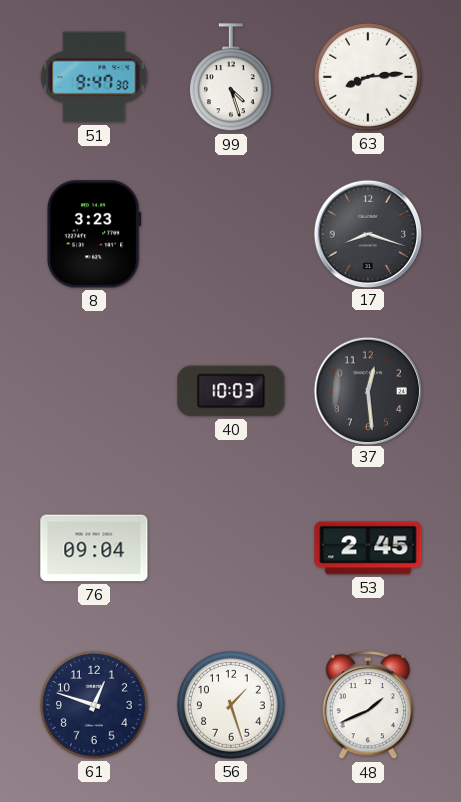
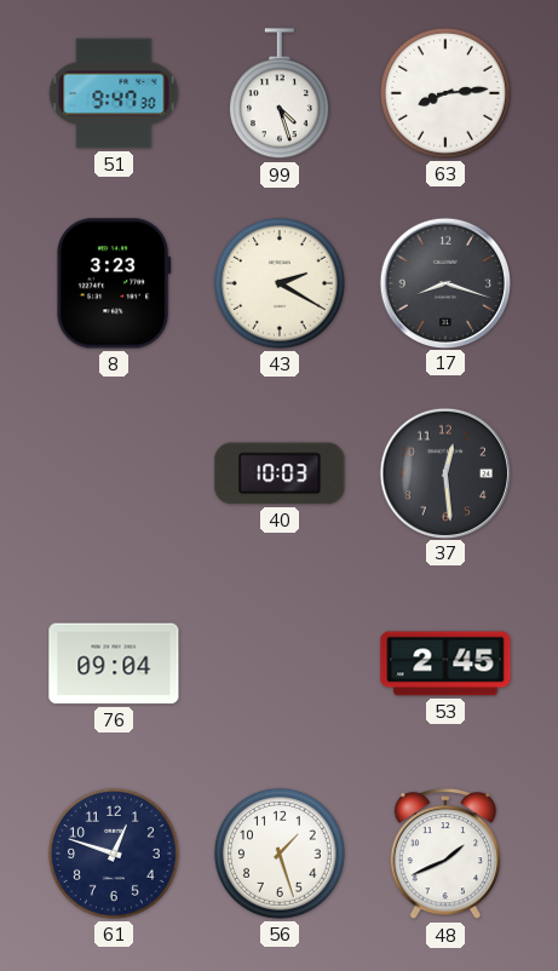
43: none -> 2:20 (280, 283)
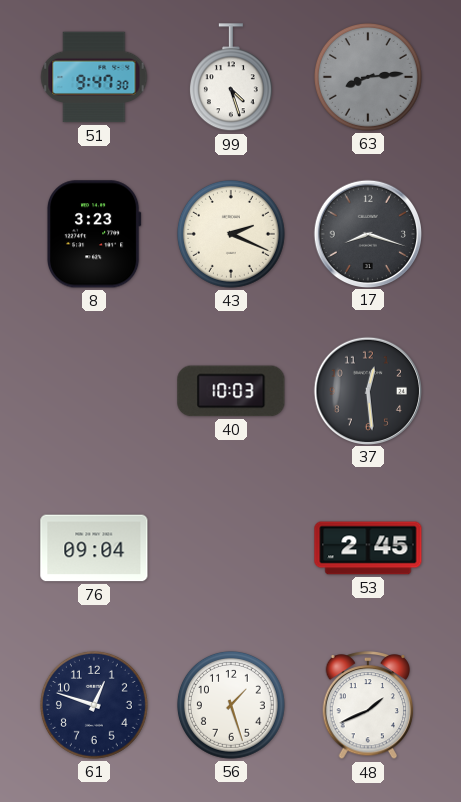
63 dial: white -> grey (368, 77)
43: 2:20 -> 2:19 (231, 234)
